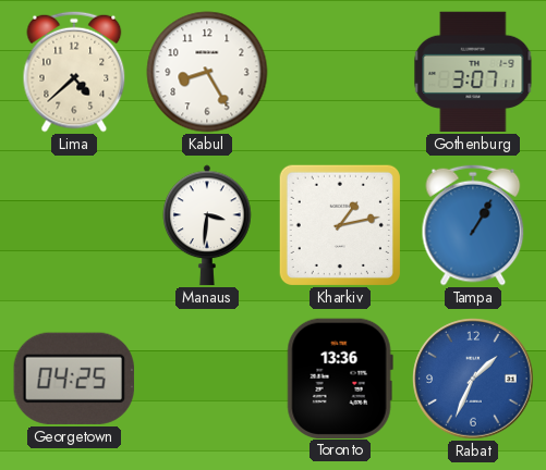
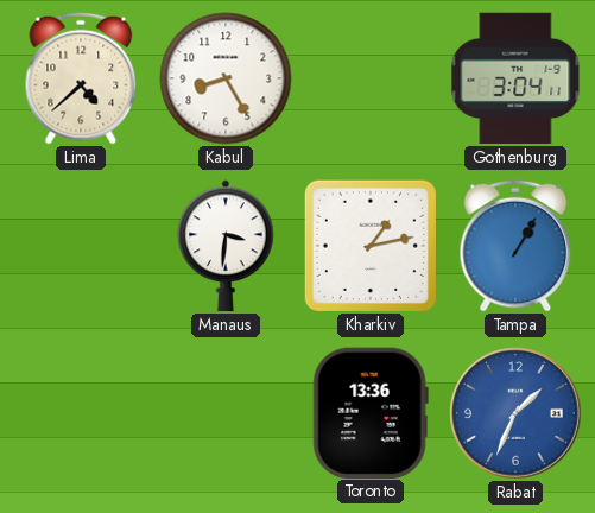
Gothenburg: 3:07 -> 3:04 (515, 78)
Georgetown: 04:25 -> none (74, 379)
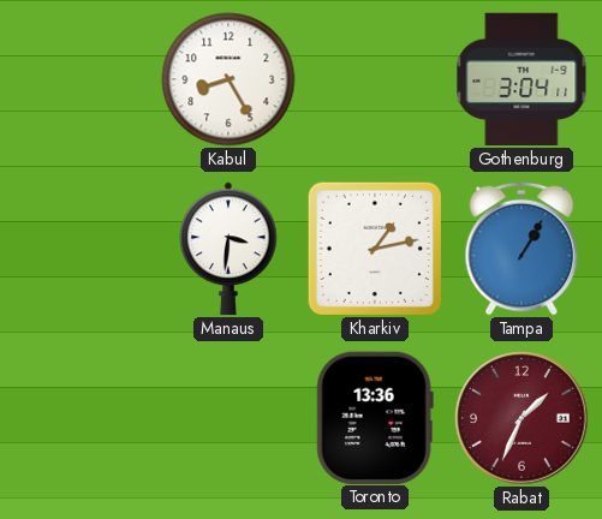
Lima: 4:38 -> none (81, 78)
Rabat dial: blue -> burgundy (521, 418)
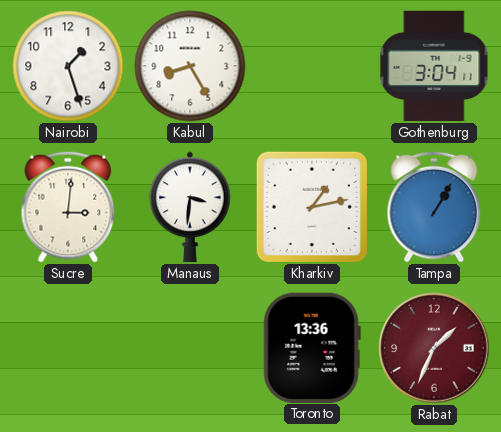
Nairobi: none -> 1:27 (68, 66)
Sucre: none -> 3:01 (68, 207)
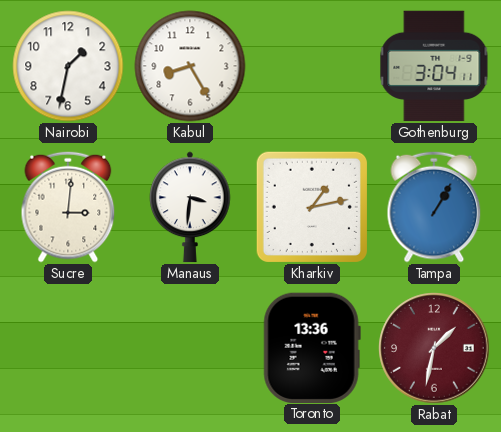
Nairobi: 1:27 -> 1:32 (68, 66)
Rabat: 1:34 -> 1:32 (434, 348)
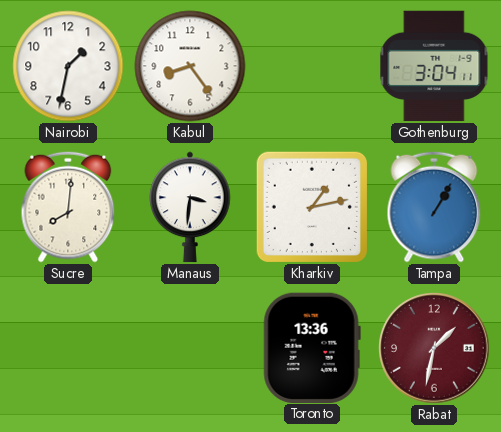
Kabul: 8:25 -> 8:24 (190, 66)
Sucre: 3:01 -> 8:01 (68, 207)
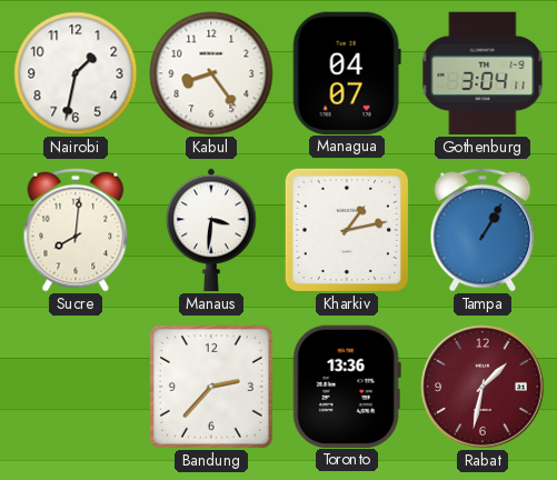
Managua: none -> 04:07 (347, 72)
Bandung: none -> 2:37 (211, 387)
